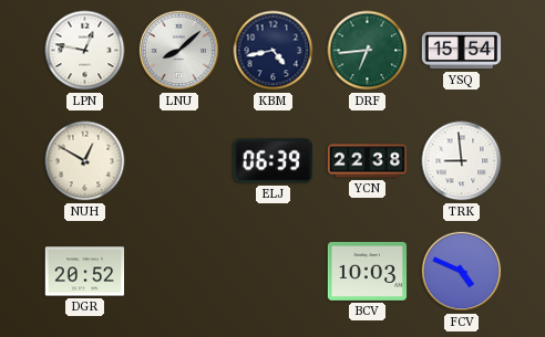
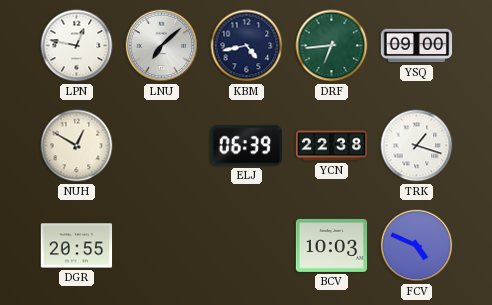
LNU: 8:08 -> 7:08 (162, 46)
YSQ: 15:54 -> 09:00 (417, 46)
TRK: 8:59 -> 1:18 (417, 146)
DGR: 20:52 -> 20:55 (77, 246)
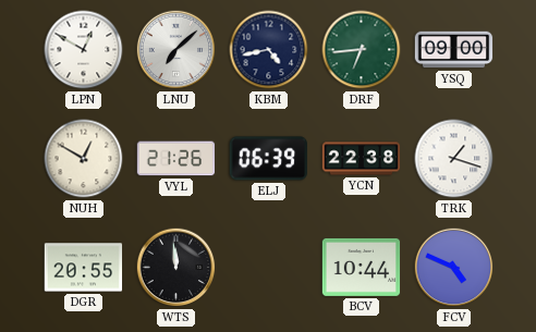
LPN: 12:47 -> 12:50 (84, 50)
VYL: none -> 21:26 (176, 159)
WTS: none -> 11:59 (176, 268)
BCV: 10:03 -> 10:44 (362, 267)
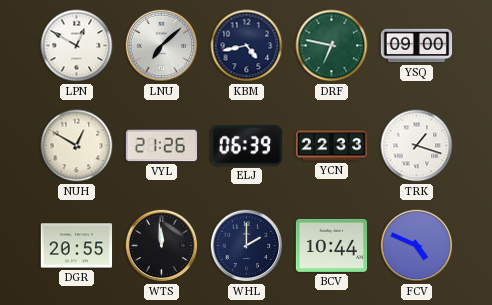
DRF: 6:44 -> 6:47 (332, 46)
YCN: 22:38 -> 22:33 (332, 146)
WHL: none -> 2:00 (247, 246)
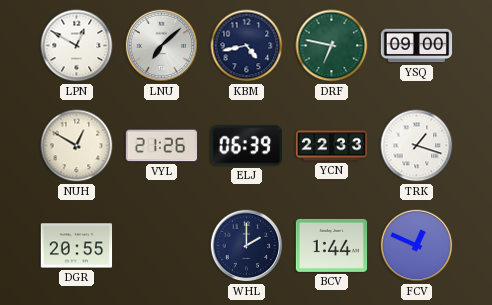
WTS: 11:59 -> none (162, 246)
BCV: 10:44 -> 1:44 (332, 245)
FCV: 4:49 -> 12:49 (417, 246)
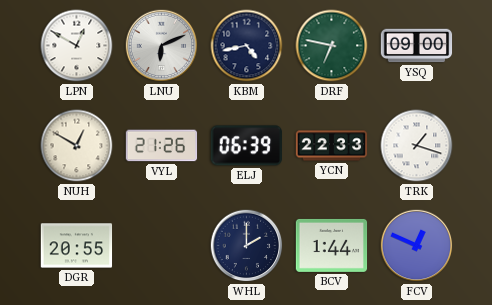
LNU: 7:08 -> 6:11 (162, 46)
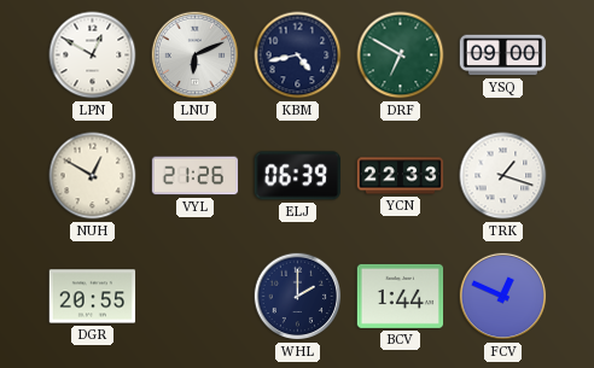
DRF: 6:47 -> 6:50 (401, 56)
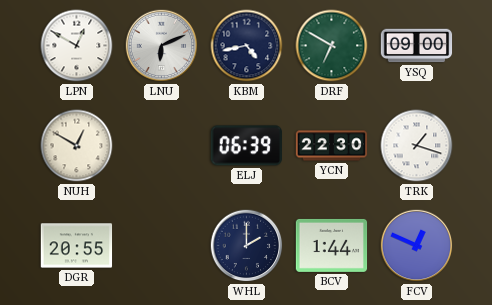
VYL: 21:26 -> none (196, 176)
YCN: 22:33 -> 22:30 (332, 146)
